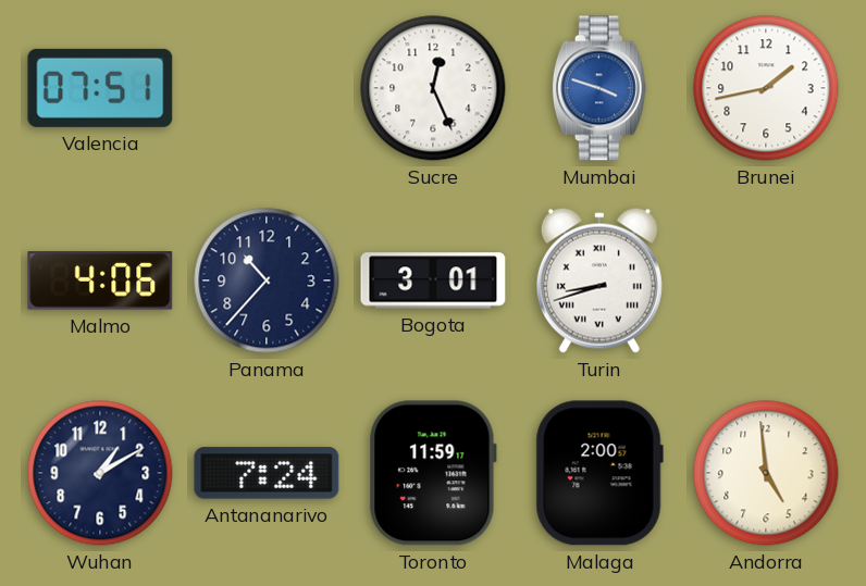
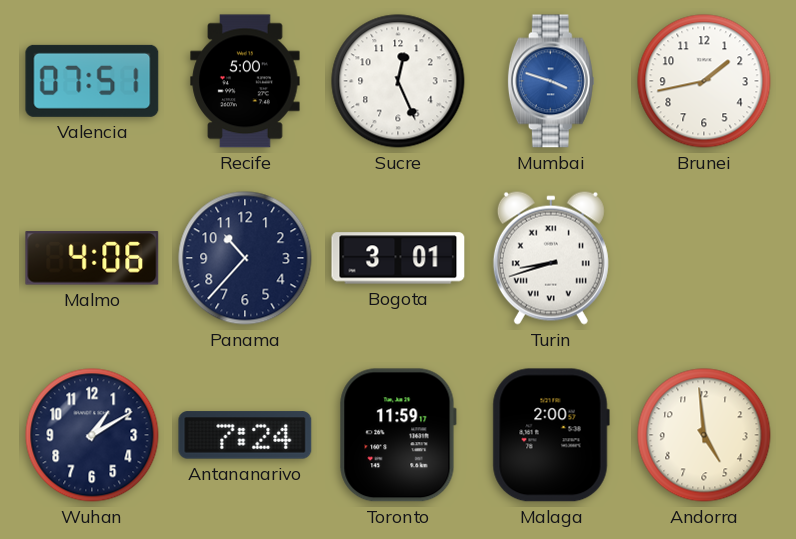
Recife: none -> 5:00 (245, 81)
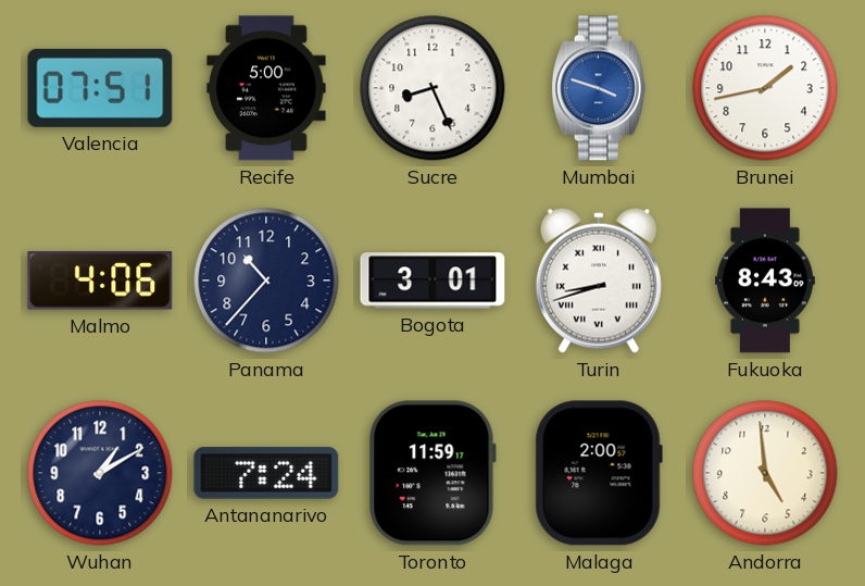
Sucre: 12:26 -> 8:26 (432, 88)
Fukuoka: none -> 8:43 (765, 280)
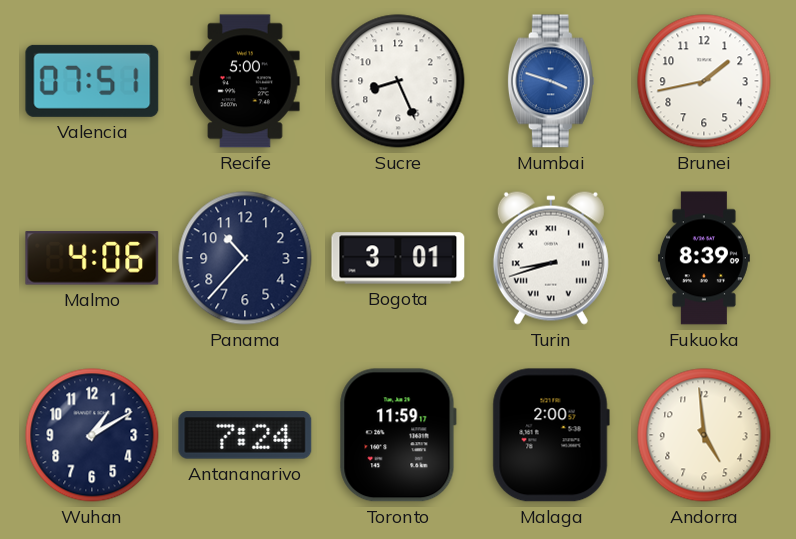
Fukuoka: 8:43 -> 8:39 (704, 258)
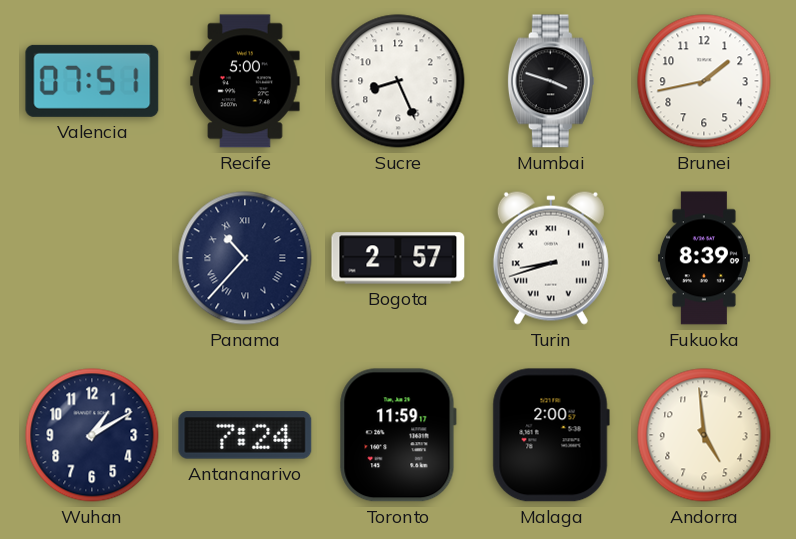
Mumbai dial: blue -> black (551, 81)
Malmo: 4:06 -> none (92, 258)
Panama numerals: Arabic -> Roman (245, 258)
Bogota: 3:01 -> 2:57 (398, 258)
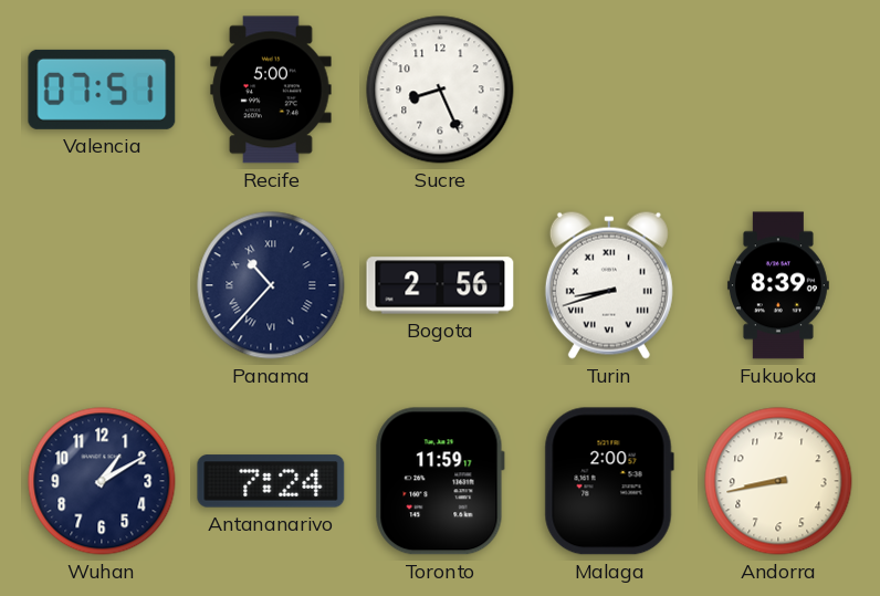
Mumbai: 3:48 -> none (551, 81)
Brunei: 1:43 -> none (704, 81)
Bogota: 2:57 -> 2:56 (440, 285)
Andorra: 4:59 -> 8:43 (778, 481)
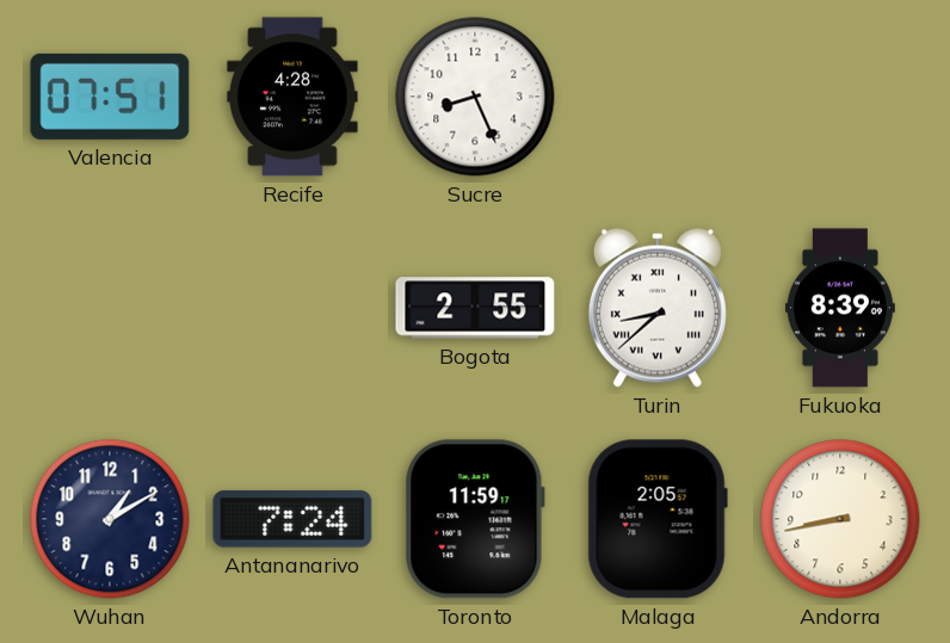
Recife: 5:00 -> 4:28 (292, 97)
Panama: 10:37 -> none (271, 285)
Bogota: 2:56 -> 2:55 (475, 308)
Turin: 8:42 -> 8:38 (658, 308)
Malaga: 2:00 -> 2:05 (658, 519)
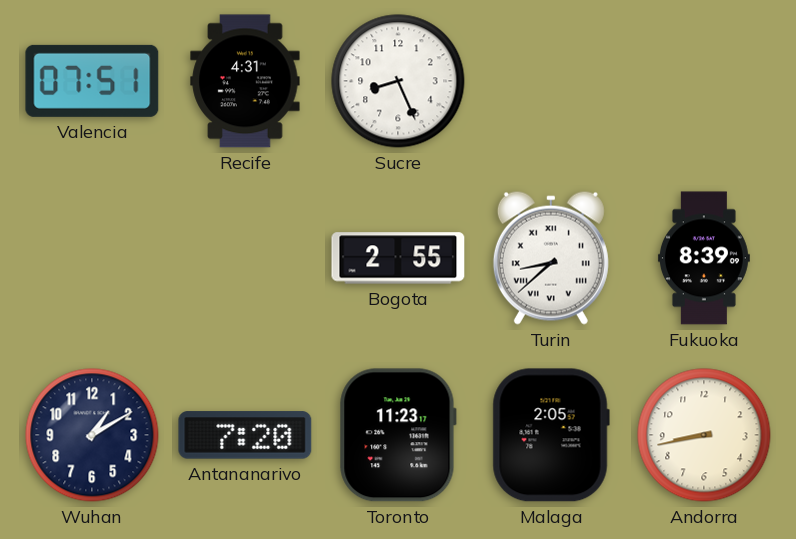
Recife: 4:28 -> 4:31 (245, 81)
Antananarivo: 7:24 -> 7:20 (245, 435)
Toronto: 11:59 -> 11:23 (398, 435)
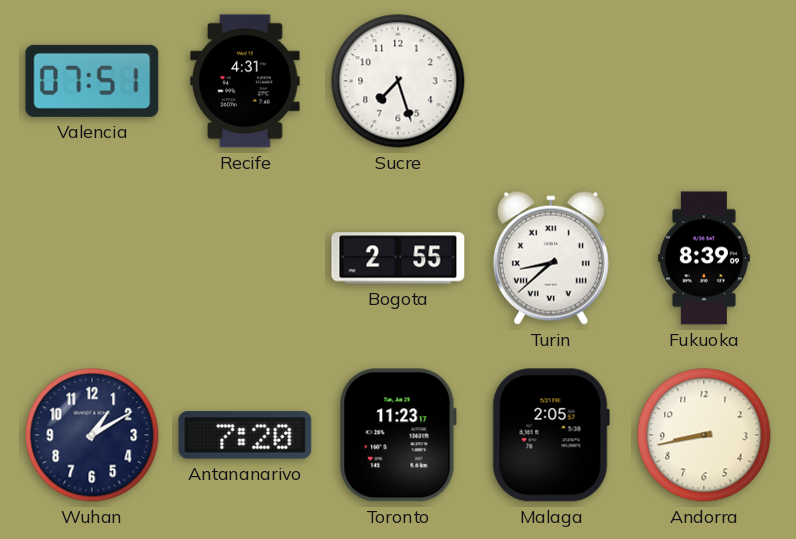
Sucre: 8:26 -> 7:27 (398, 81)
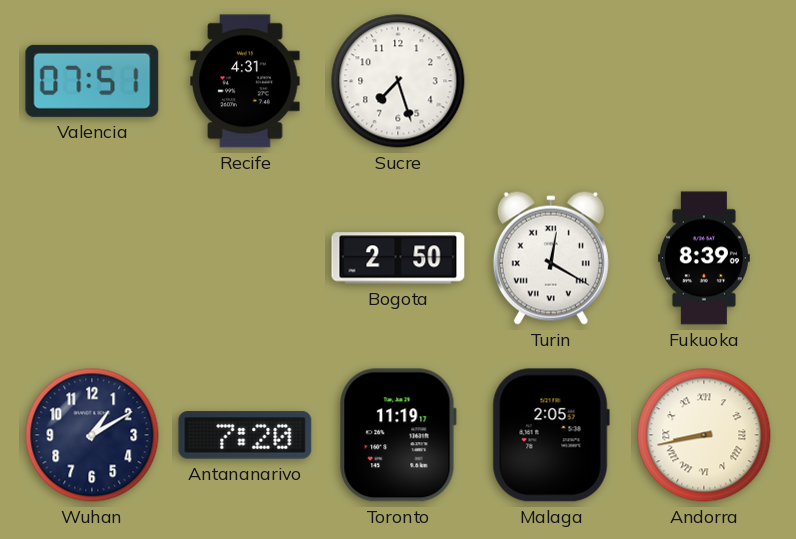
Bogota: 2:55 -> 2:50 (398, 258)
Turin: 8:38 -> 12:20 (551, 258)
Toronto: 11:23 -> 11:19 (398, 435)
Andorra numerals: Arabic -> Roman (704, 435)
